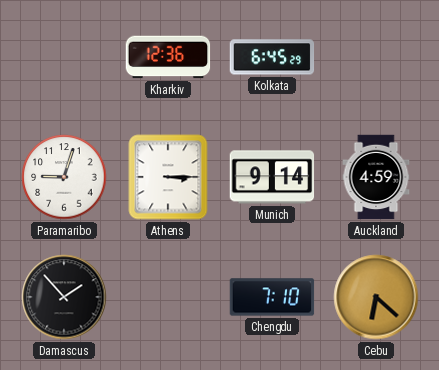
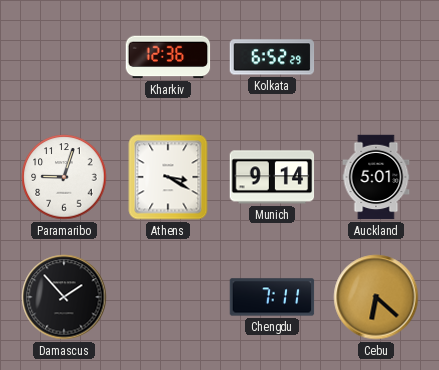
Kolkata: 6:45 -> 6:52 (272, 57)
Athens: 3:15 -> 3:20 (168, 177)
Auckland: 4:59 -> 5:01 (376, 177)
Chengdu: 7:10 -> 7:11 (272, 297)
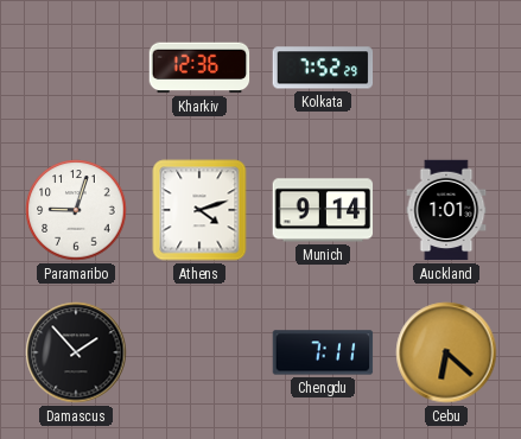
Kolkata: 6:52 -> 7:52 (323, 68)
Athens: 3:20 -> 4:12 (199, 210)
Auckland: 5:01 -> 1:01 (446, 210)
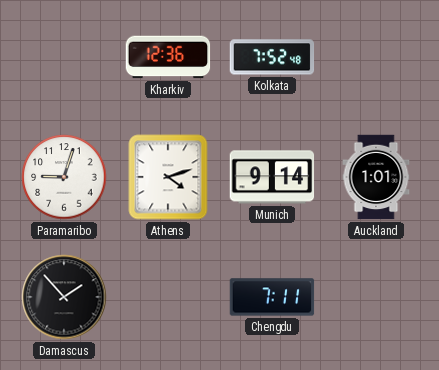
Kolkata: 7:52:29 -> 7:52:48 (272, 57)
Cebu: 6:22 -> none (446, 352)
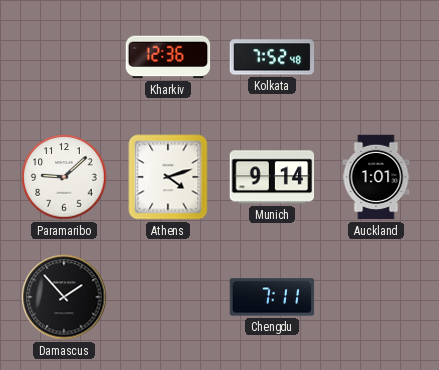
Paramaribo: 9:03 -> 9:08 (64, 177)
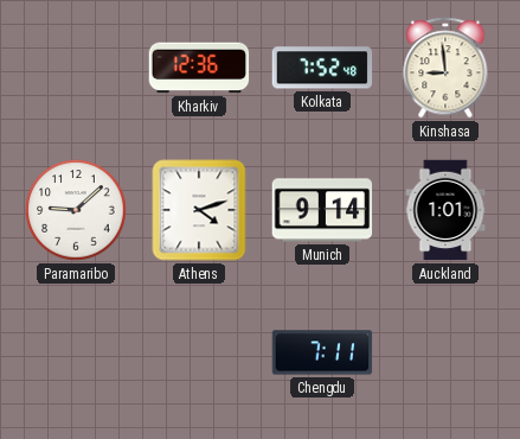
Kinshasa: none -> 8:59 (445, 68)
Damascus: 1:53 -> none (64, 297)
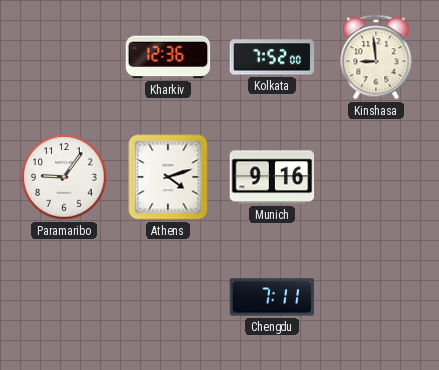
Kolkata: 7:52:48 -> 7:52:00 (272, 57)
Paramaribo: 9:08 -> 9:06 (64, 177)
Munich: 9:14 -> 9:16 (272, 177)
Auckland: 1:01 -> none (445, 210)
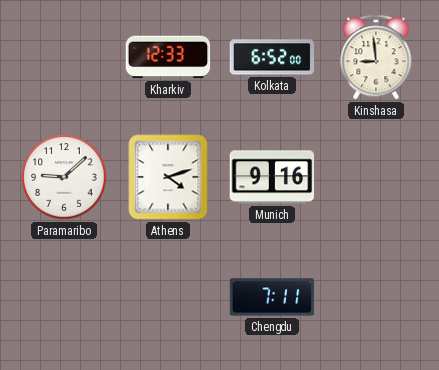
Kharkiv: 12:36 -> 12:33 (168, 57)
Kolkata: 7:52 -> 6:52 (272, 57)
Paramaribo: 9:06 -> 9:08 (64, 177)
